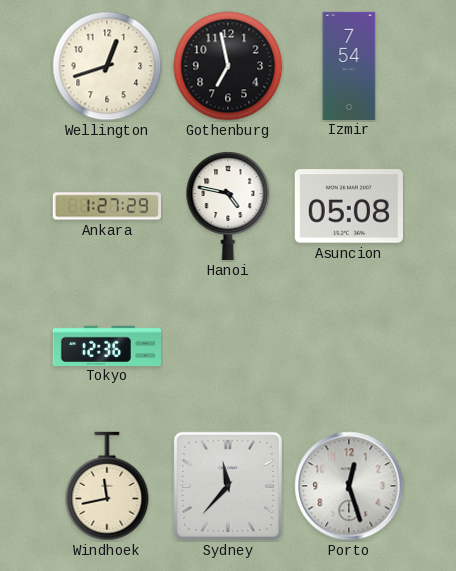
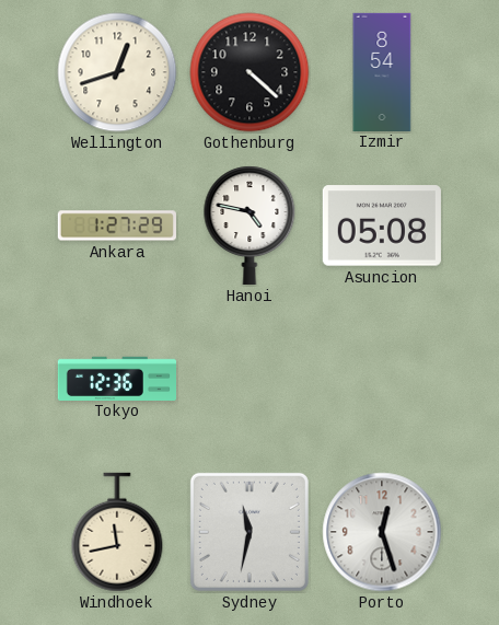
Gothenburg: 6:58 -> 4:22 (249, 72)
Izmir: 7:54 -> 8:54 (382, 71)
Sydney: 11:37 -> 11:32 (249, 532)
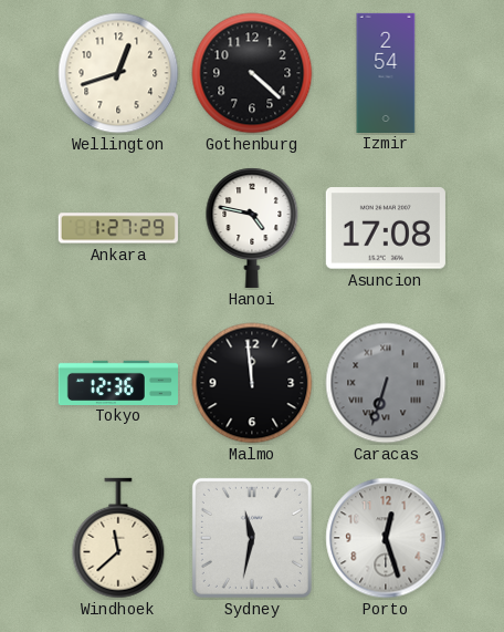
Izmir: 8:54 -> 2:54 (386, 72)
Asuncion: 05:08 -> 17:08 (386, 228)
Malmo: none -> 11:59 (252, 383)
Caracas: none -> 6:33 (386, 383)
Windhoek: 11:43 -> 11:38 (118, 538)
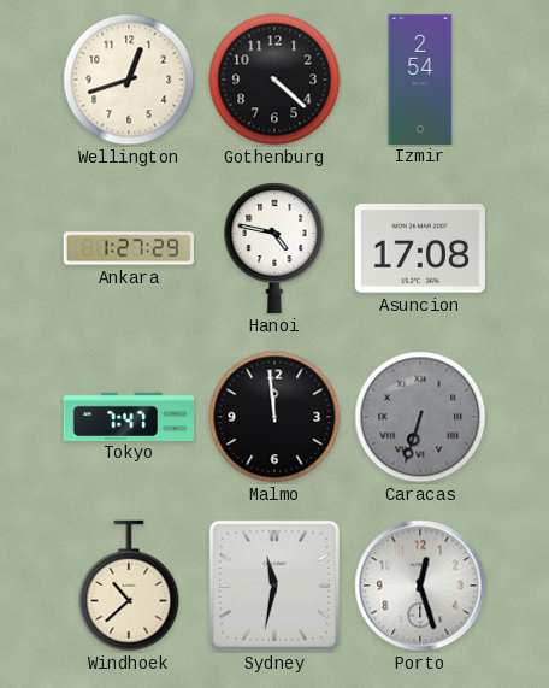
Tokyo: 12:36 -> 7:47 (128, 416)
Windhoek: 11:38 -> 10:38 (129, 586)
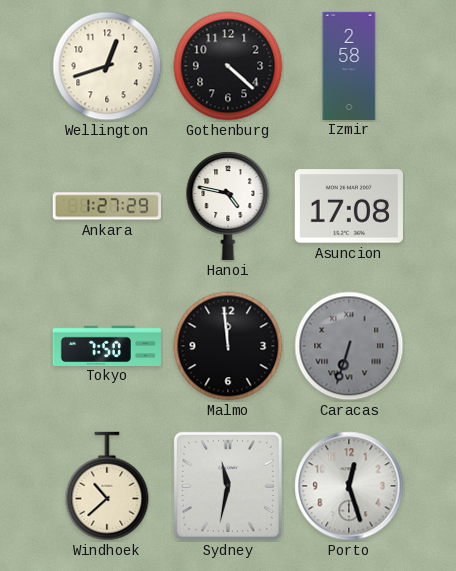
Izmir: 2:54 -> 2:58 (349, 65)
Tokyo: 7:47 -> 7:50 (106, 345)
